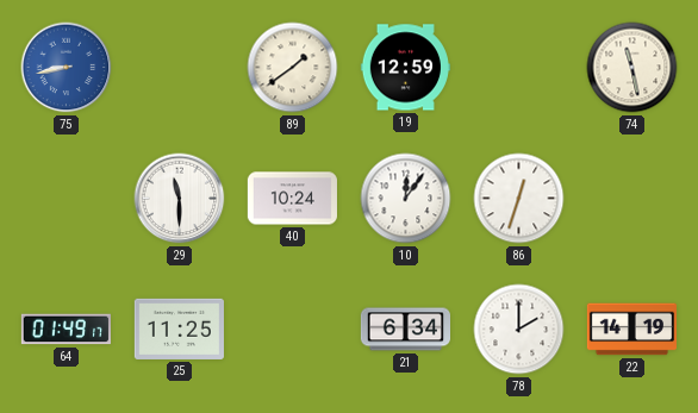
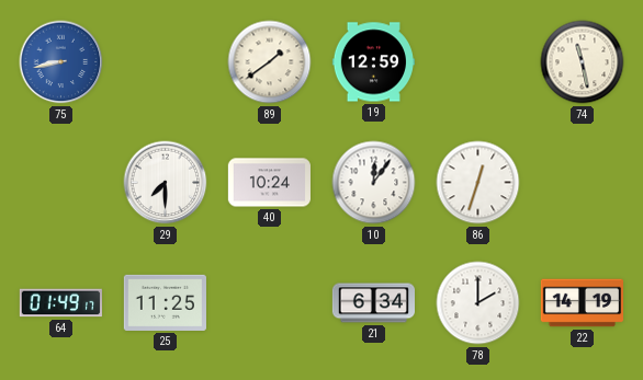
29: 11:30 -> 7:30 (166, 183)
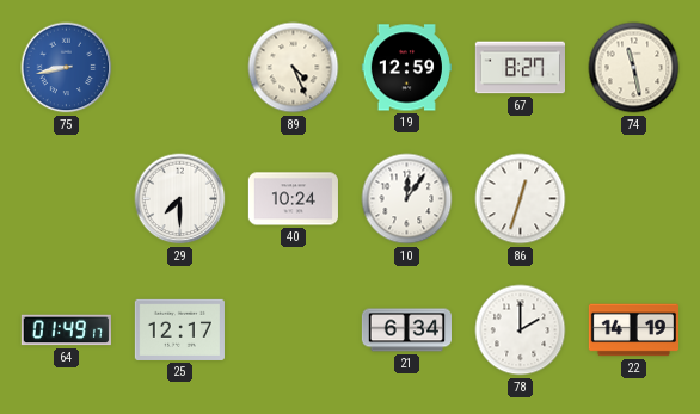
89: 1:39 -> 4:26 (294, 68)
67: none -> 8:27 (520, 68)
25: 11:25 -> 12:17 (179, 329)
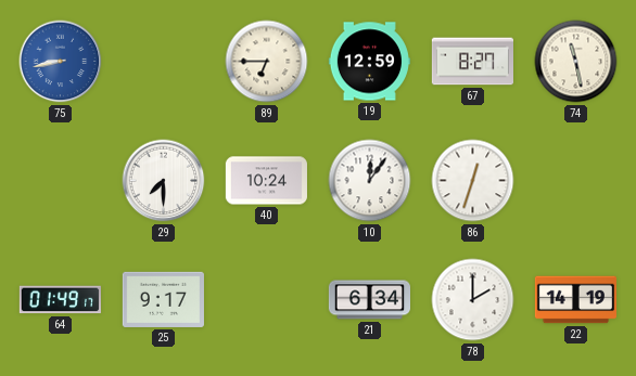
89: 4:26 -> 6:45 (267, 62)
25: 12:17 -> 9:17 (163, 299)
